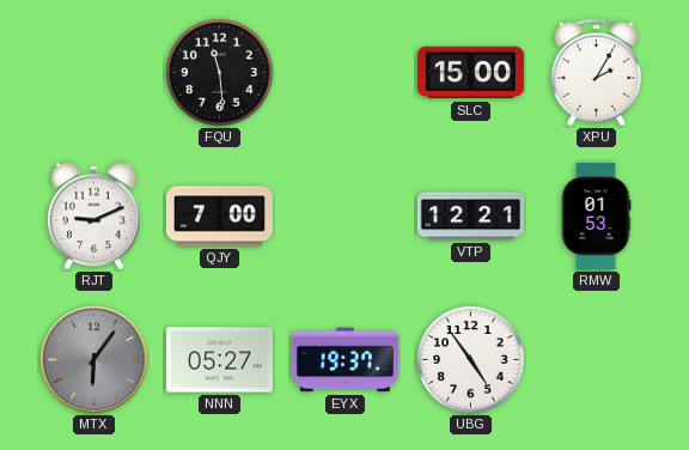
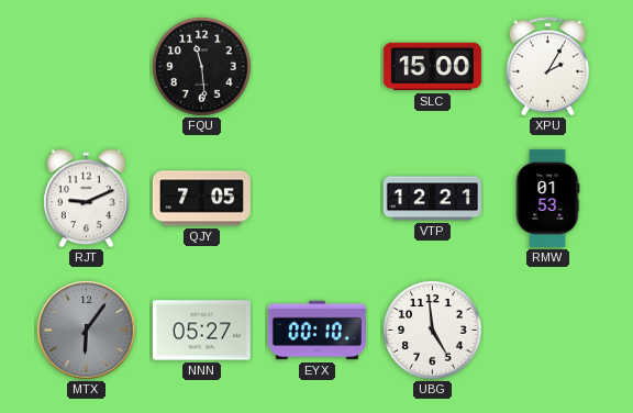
QJY: 7:00 -> 7:05 (201, 199)
EYX: 19:37 -> 00:10 (316, 331)
UBG: 4:54 -> 4:59 (433, 331)
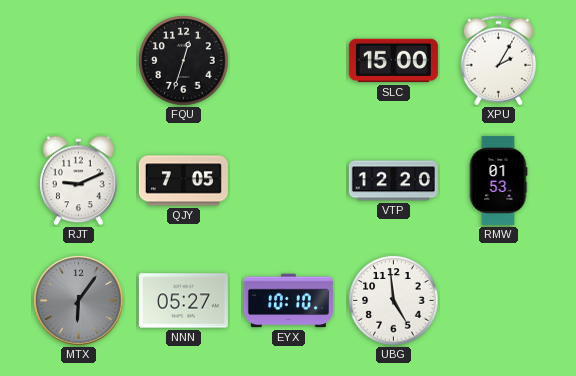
FQU: 11:29 -> 12:33 (184, 61)
VTP: 12:21 -> 12:20 (393, 181)
EYX: 00:10 -> 10:10 (288, 301)
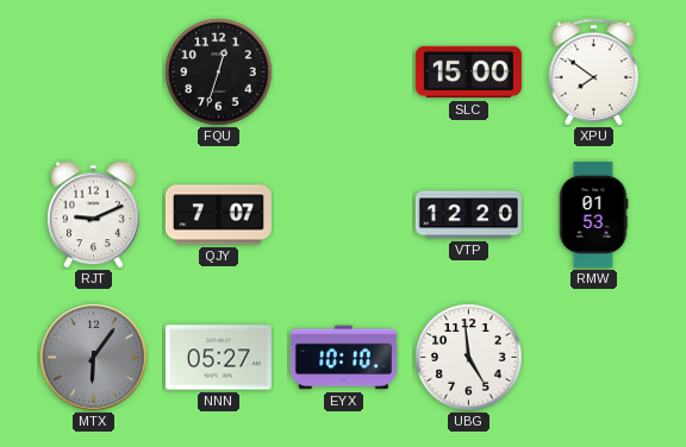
XPU: 2:05 -> 7:51 (594, 73)
QJY: 7:05 -> 7:07 (218, 215)
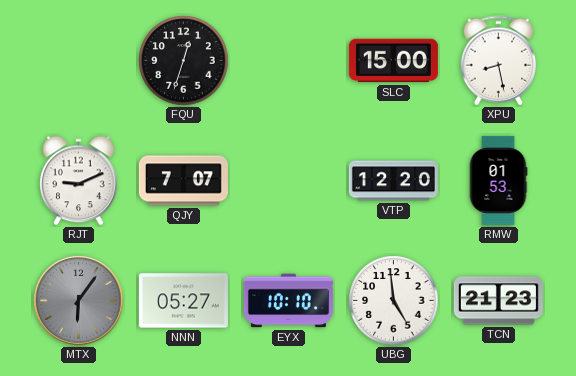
XPU: 7:51 -> 8:28 (499, 61)
TCN: none -> 21:23 (498, 301)
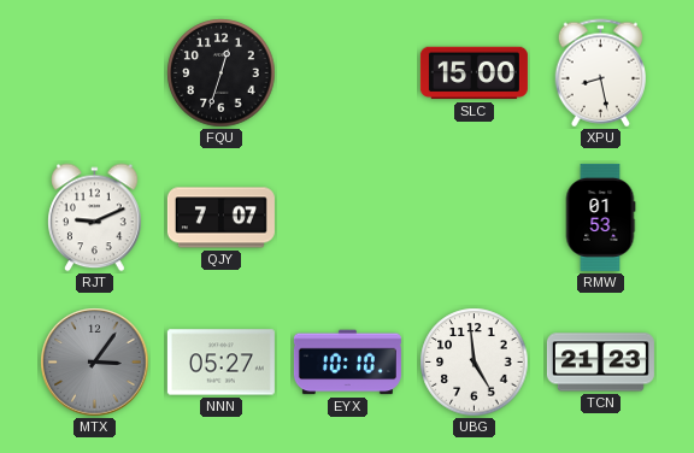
VTP: 12:20 -> none (393, 181)
MTX: 6:06 -> 3:06 (95, 363)
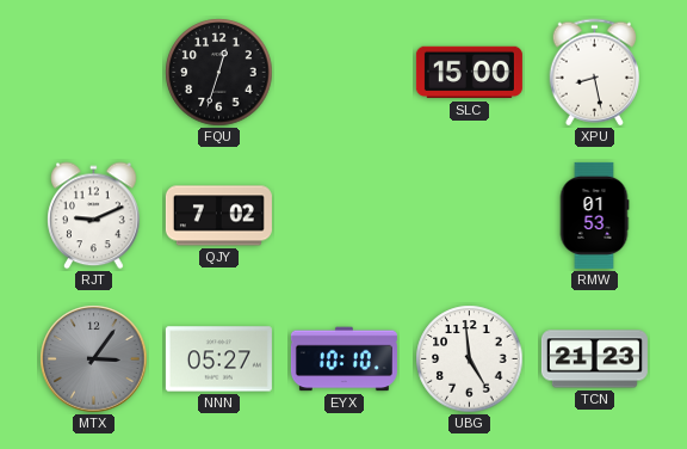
QJY: 7:07 -> 7:02 (218, 216)
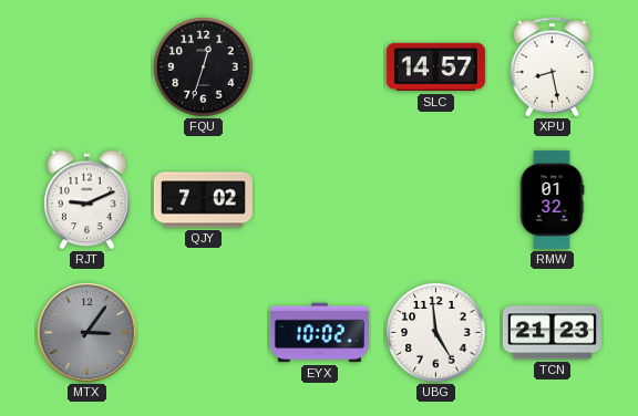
SLC: 15:00 -> 14:57 (435, 67)
RMW: 01:53 -> 01:32 (552, 199)
NNN: 05:27 -> none (218, 359)
EYX: 10:10 -> 10:02 (319, 333)
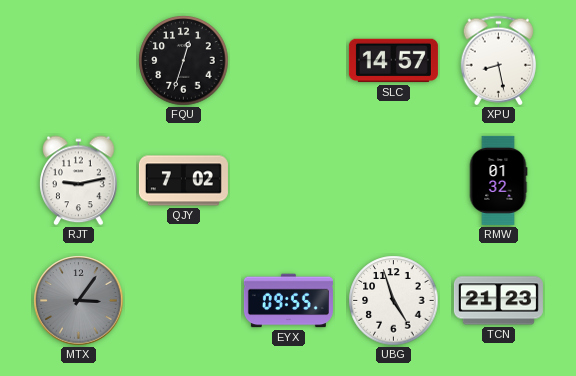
RJT: 9:11 -> 9:13 (79, 181)
EYX: 10:02 -> 09:55 (288, 301)
UBG: 4:59 -> 4:57 (394, 301)
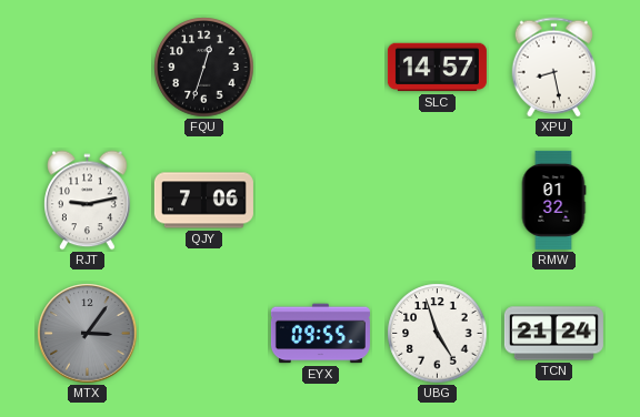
QJY: 7:02 -> 7:06 (203, 201)
TCN: 21:23 -> 21:24 (553, 334)
